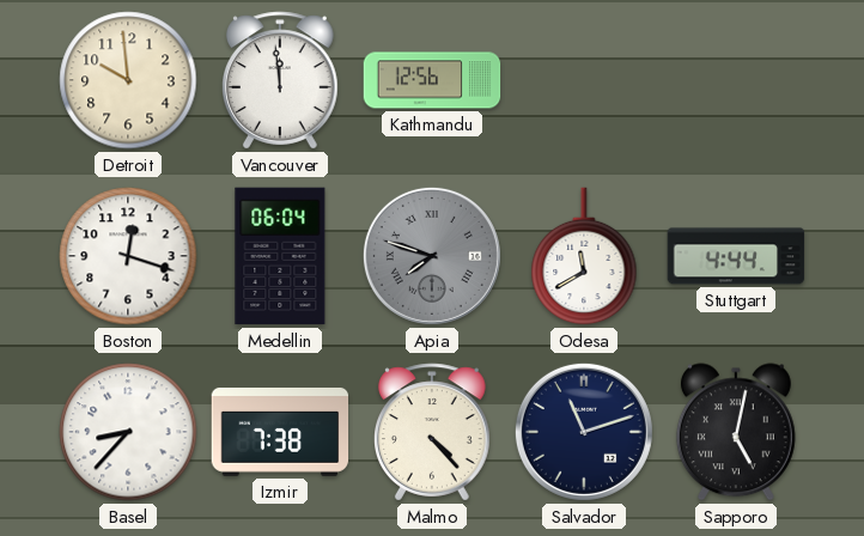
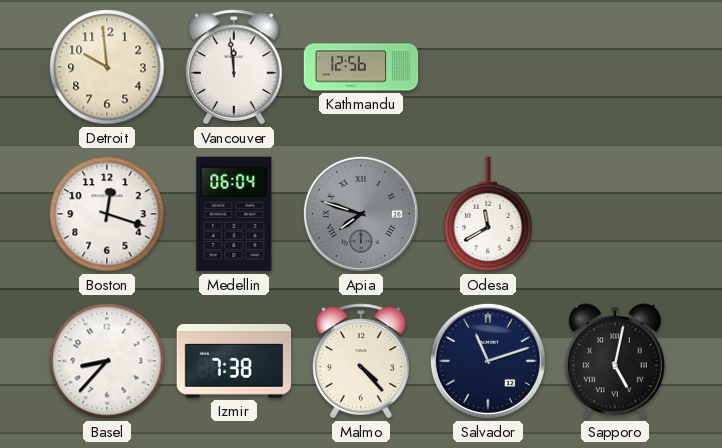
Stuttgart: 4:44 -> none (736, 256)
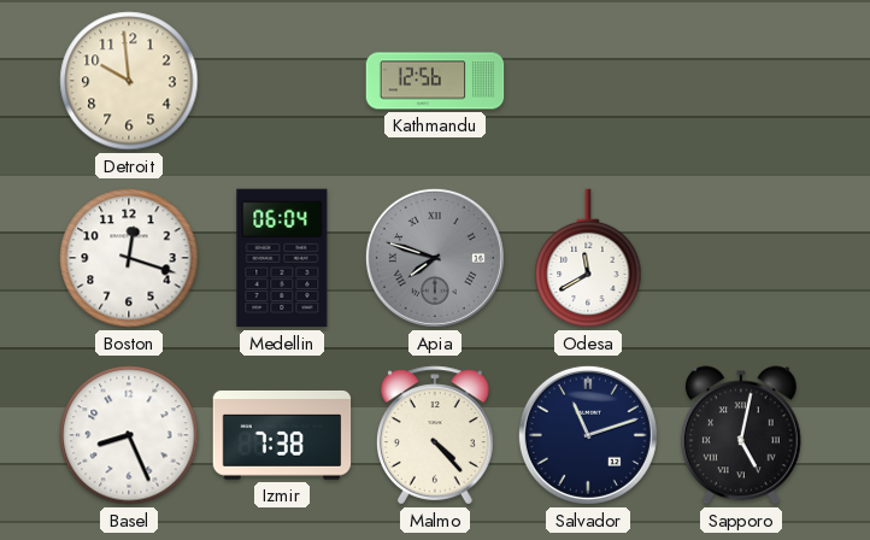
Vancouver: 11:59 -> none (235, 67)
Basel: 8:37 -> 8:26 (129, 435)
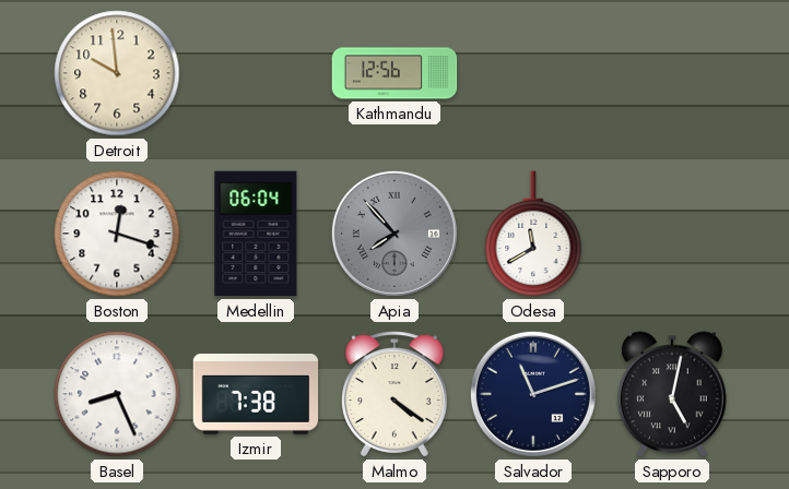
Apia: 7:48 -> 7:53 (394, 234)
Malmo: 4:23 -> 4:21 (396, 394)
